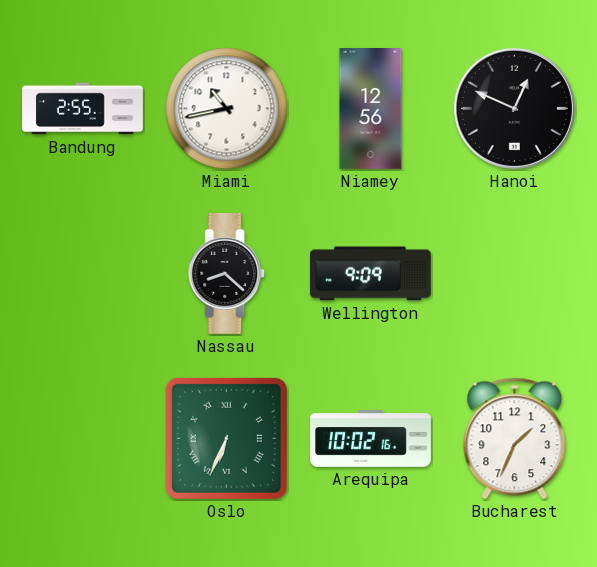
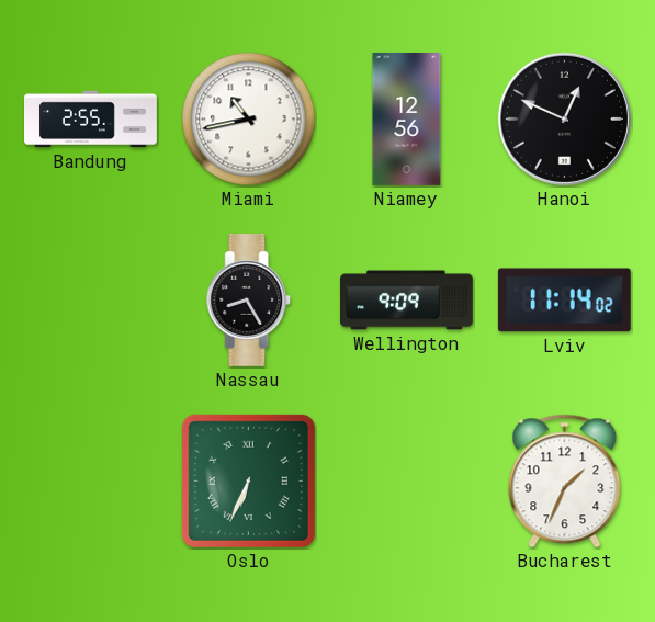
Nassau: 8:22 -> 8:25 (249, 301)
Lviv: none -> 11:14 (564, 301)
Arequipa: 10:02 -> none (371, 439)
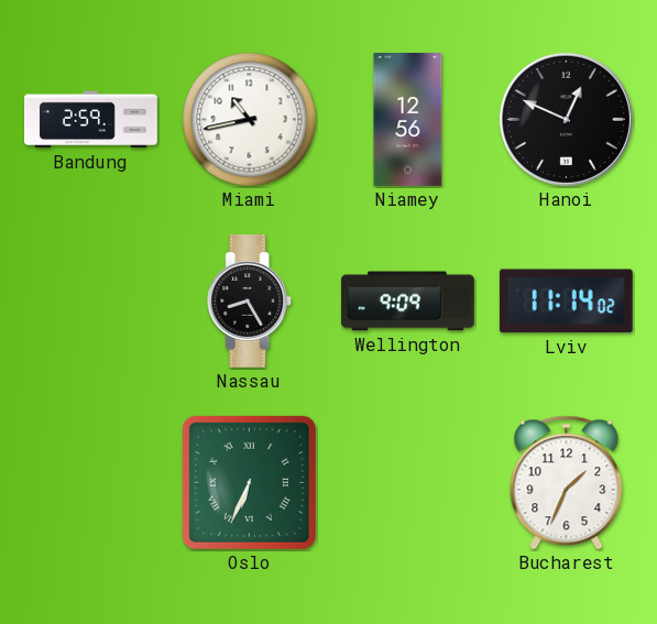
Bandung: 2:55 -> 2:59 (91, 120)
